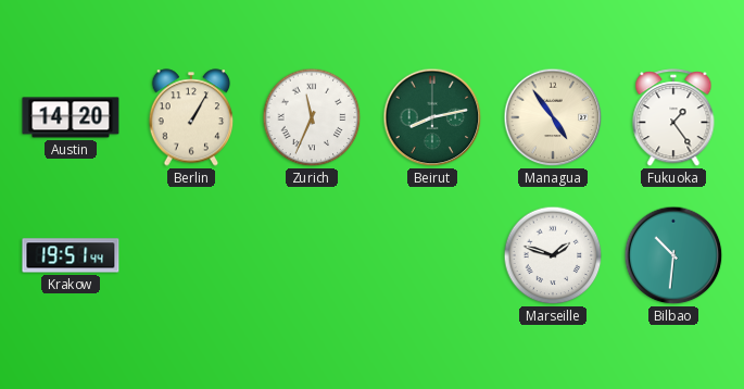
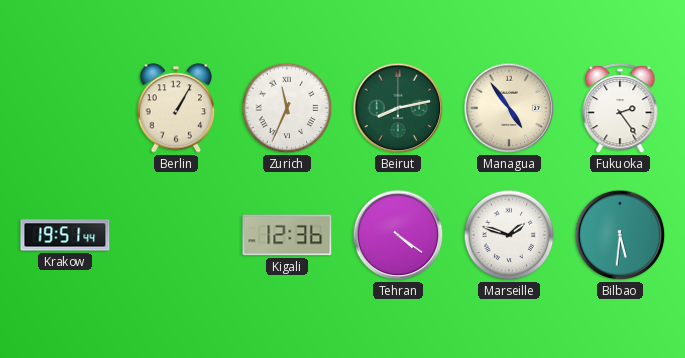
Austin: 14:20 -> none (71, 117)
Fukuoka: 1:24 -> 2:24 (620, 109)
Kigali: none -> 12:36 (287, 235)
Tehran: none -> 4:21 (398, 235)
Bilbao: 10:31 -> 5:31 (620, 235)
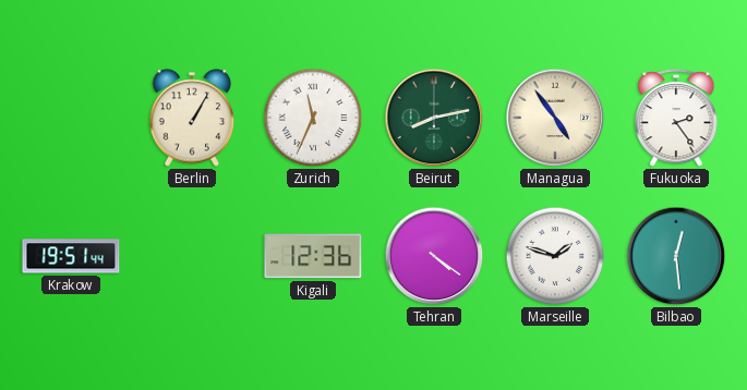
Bilbao: 5:31 -> 12:29 (676, 256)
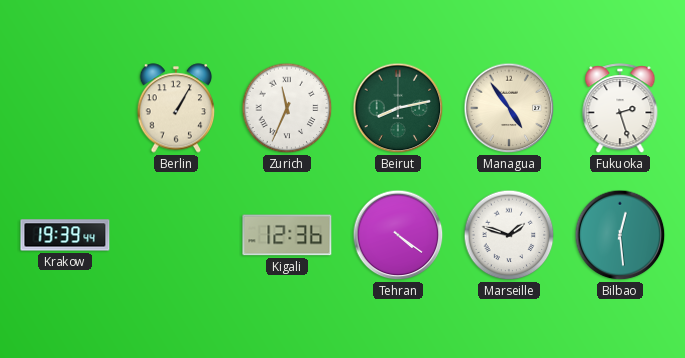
Fukuoka: 2:24 -> 2:27 (620, 109)
Krakow: 19:51 -> 19:39 (65, 235)
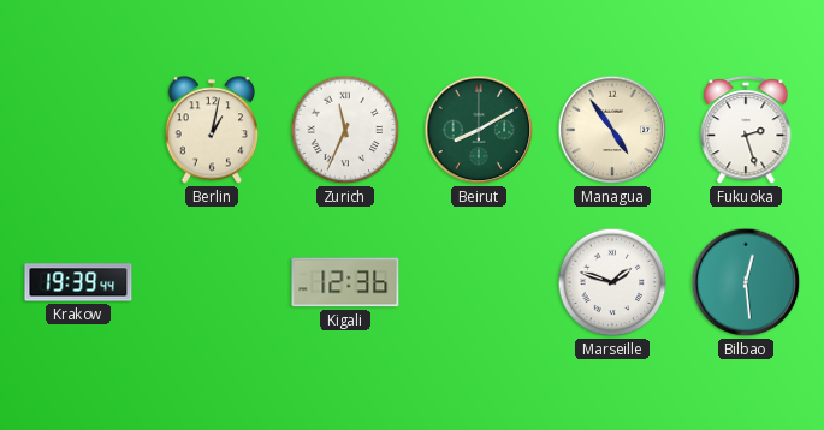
Berlin: 1:05 -> 1:02 (212, 130)
Beirut: 8:13 -> 8:10 (479, 130)
Tehran: 4:21 -> none (398, 235)
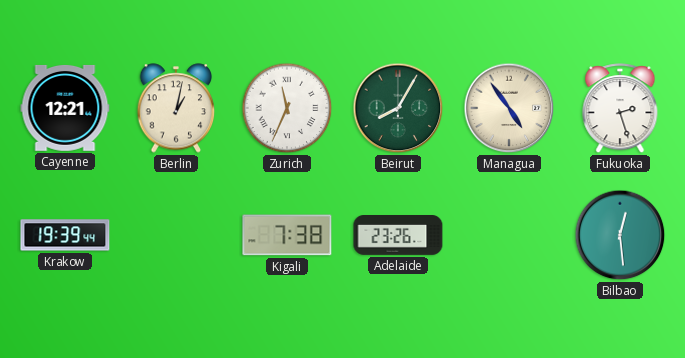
Cayenne: none -> 12:21 (65, 108)
Beirut: 8:10 -> 8:05 (398, 108)
Kigali: 12:36 -> 7:38 (287, 235)
Adelaide: none -> 23:26 (398, 236)
Marseille: 1:48 -> none (612, 282)
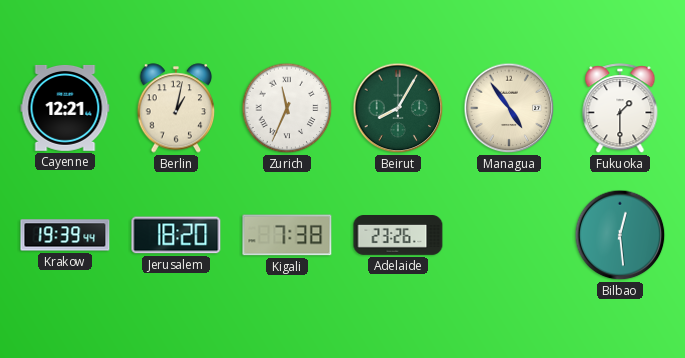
Fukuoka: 2:27 -> 1:30 (620, 109)
Jerusalem: none -> 18:20 (176, 235)
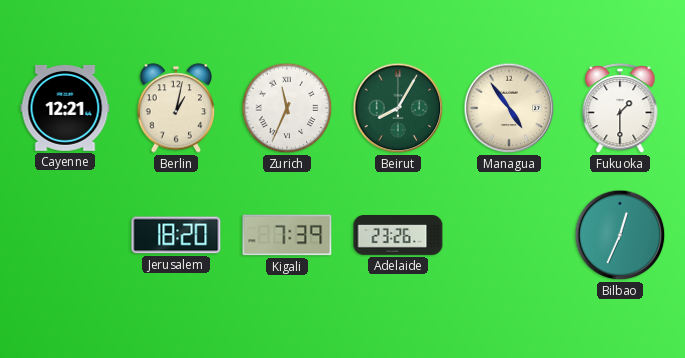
Krakow: 19:39 -> none (65, 235)
Kigali: 7:38 -> 7:39 (287, 235)
Bilbao: 12:29 -> 12:34 (620, 235)
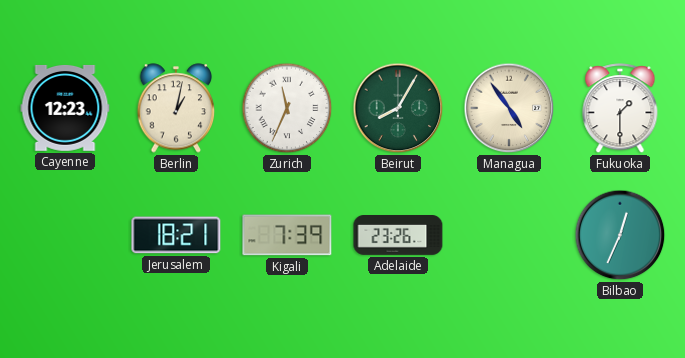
Cayenne: 12:21 -> 12:23 (65, 108)
Jerusalem: 18:20 -> 18:21 (176, 235)
